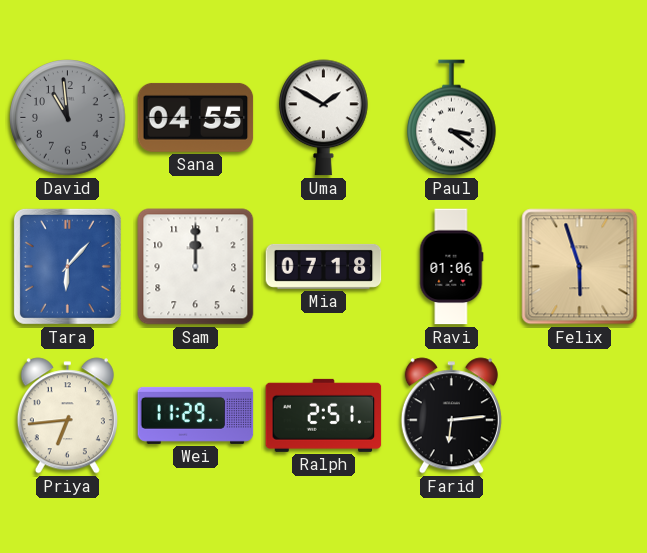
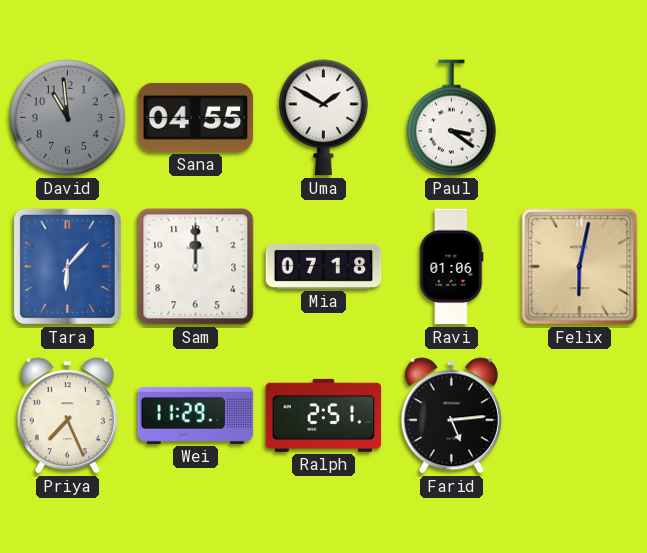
Felix: 5:57 -> 6:02 (580, 267)
Priya: 6:44 -> 7:26 (67, 416)
Farid: 6:14 -> 5:14 (451, 416)
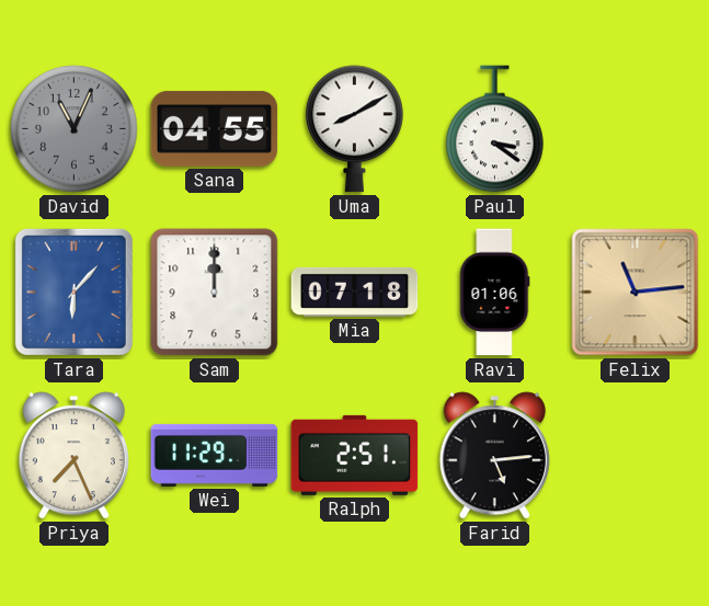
David: 10:59 -> 11:04 (75, 129)
Uma: 1:50 -> 8:10 (355, 129)
Felix: 6:02 -> 11:14 (636, 293)
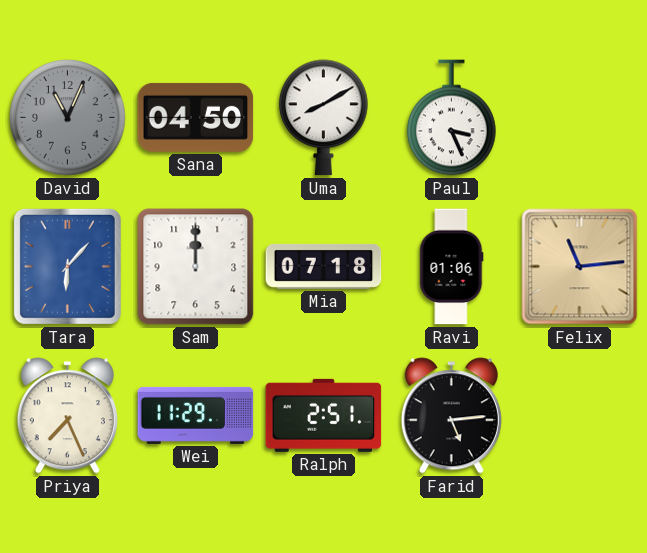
Sana: 04:55 -> 04:50 (196, 117)
Paul: 3:21 -> 3:26 (452, 118)
